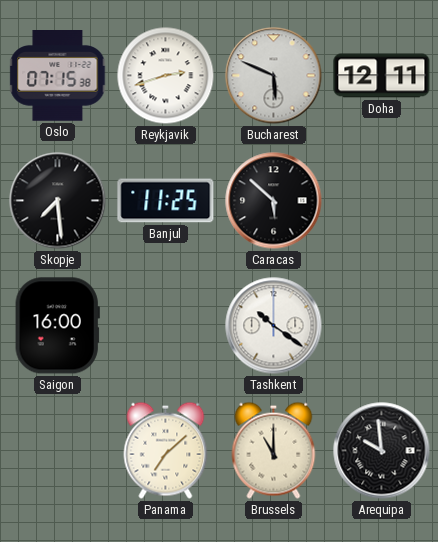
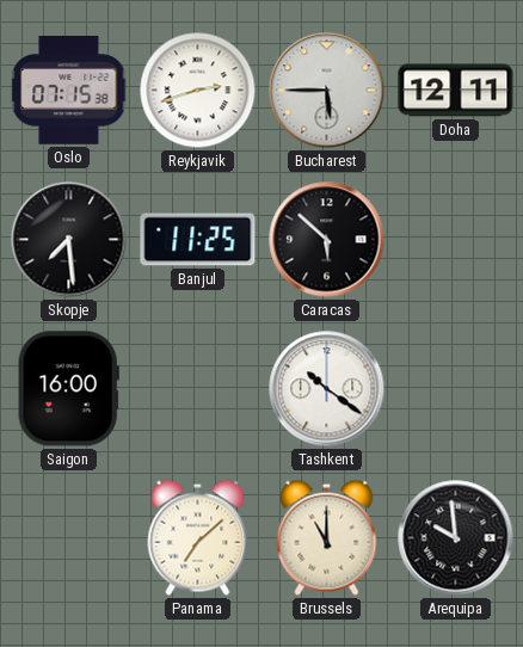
Bucharest: 5:49 -> 5:45 (327, 91)
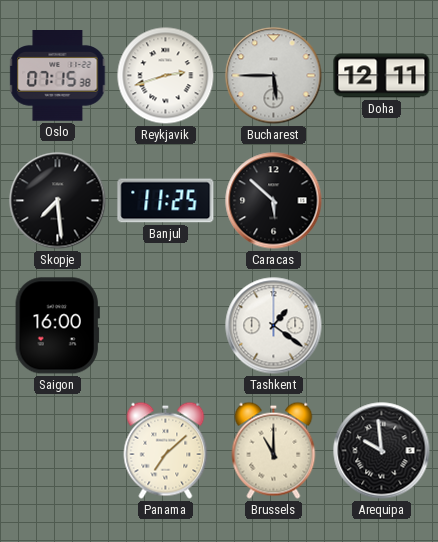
Tashkent: 10:21 -> 1:21 (274, 326)
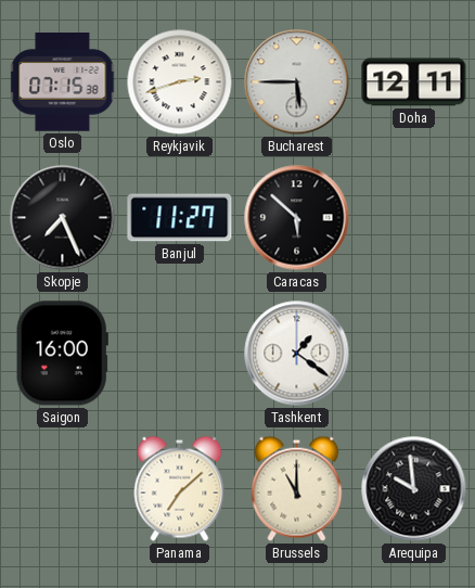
Skopje: 7:29 -> 7:26 (63, 218)
Banjul: 11:25 -> 11:27 (180, 218)
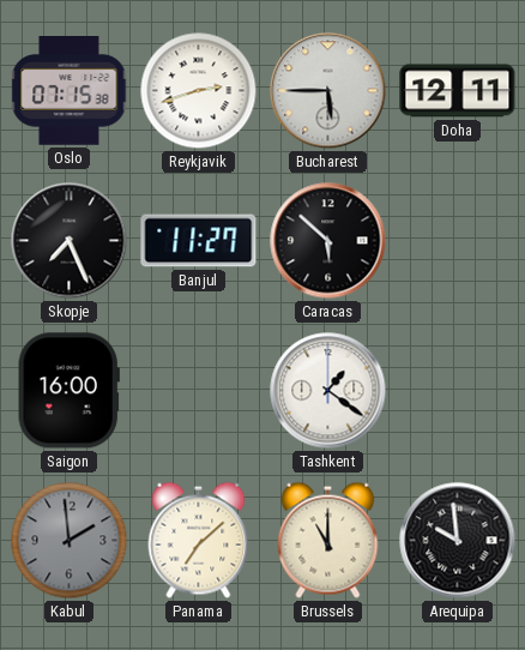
Kabul: none -> 1:59 (70, 541)
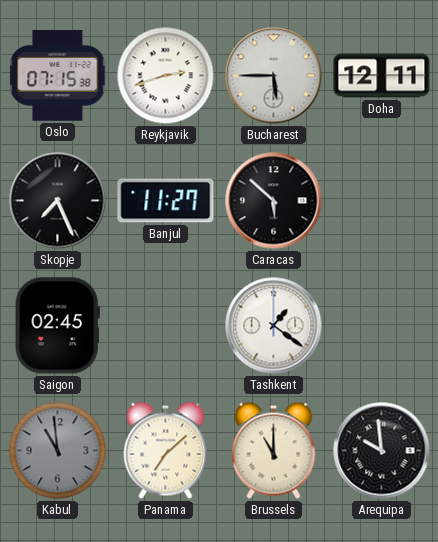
Saigon: 16:00 -> 02:45 (57, 326)
Kabul: 1:59 -> 10:59 (58, 451)
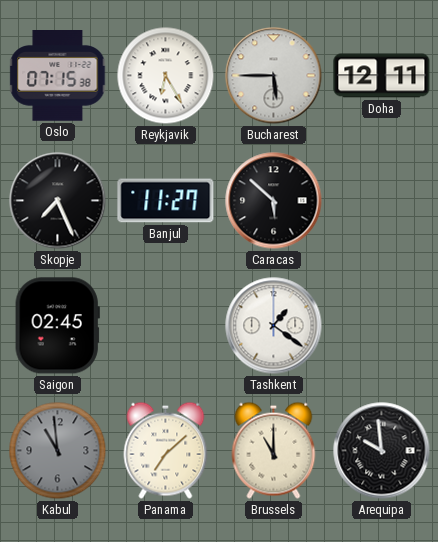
Reykjavik: 2:42 -> 6:25 (166, 76)
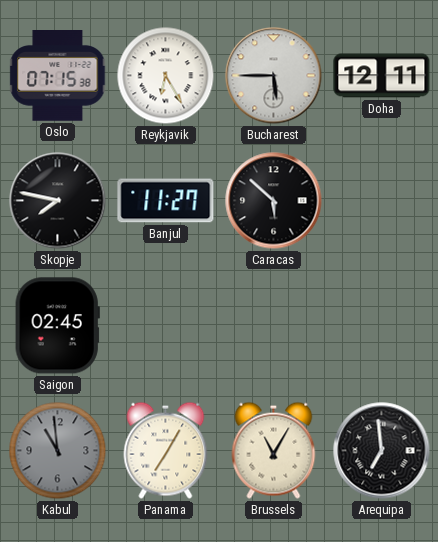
Skopje: 7:26 -> 7:47 (58, 201)
Tashkent: 1:21 -> none (274, 326)
Panama: 7:08 -> 7:05 (166, 450)
Brussels: 11:00 -> 11:05 (274, 450)
Arequipa: 9:59 -> 6:59 (382, 451)
